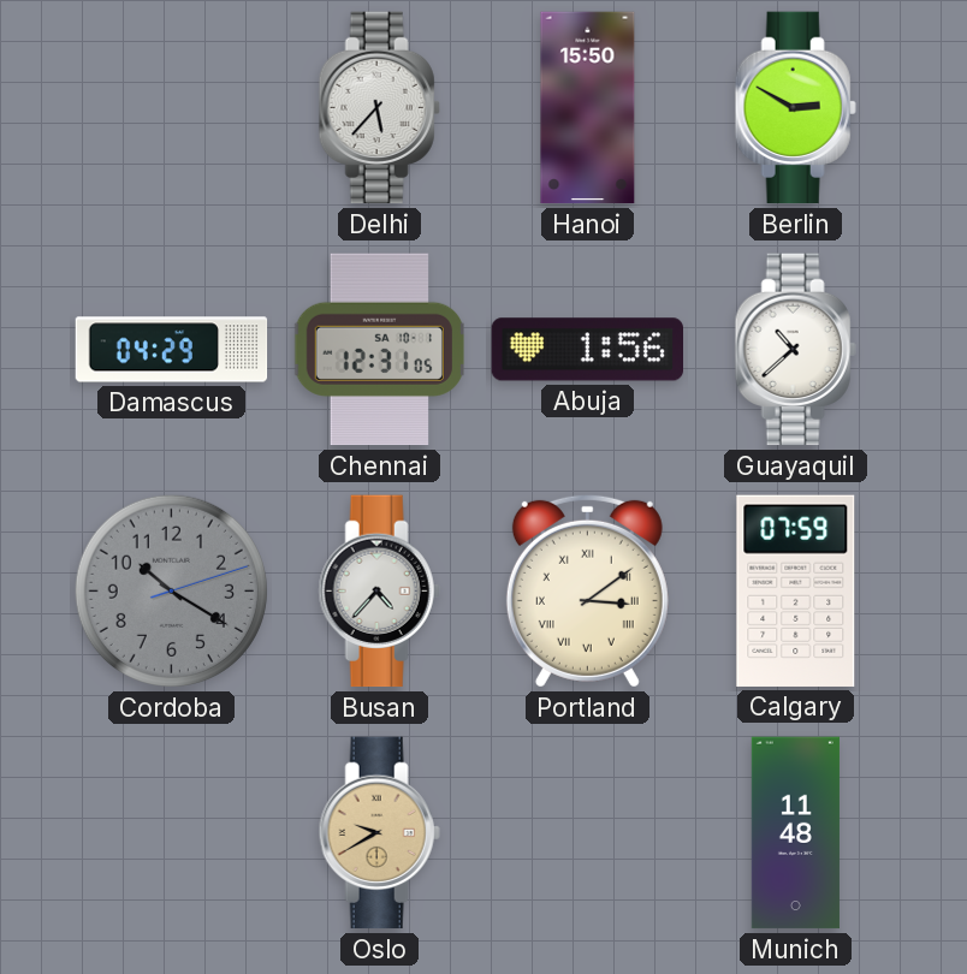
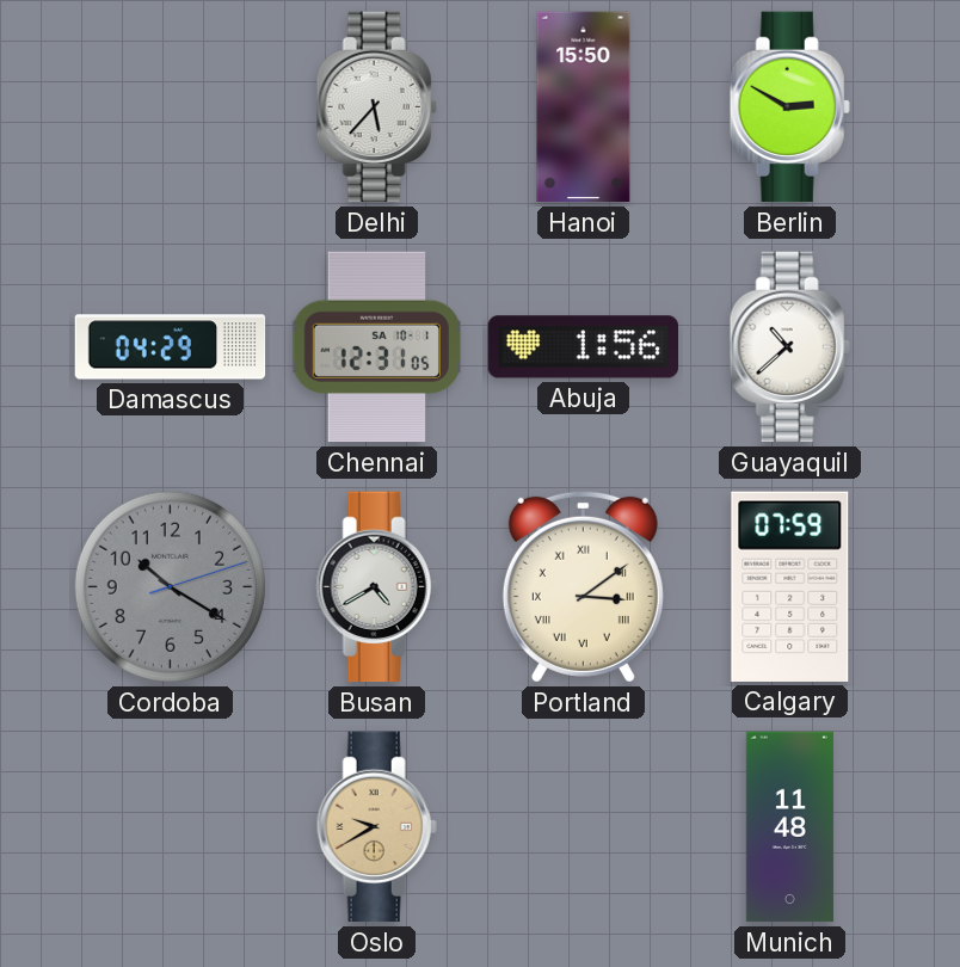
Busan: 4:37 -> 4:40 (376, 587)
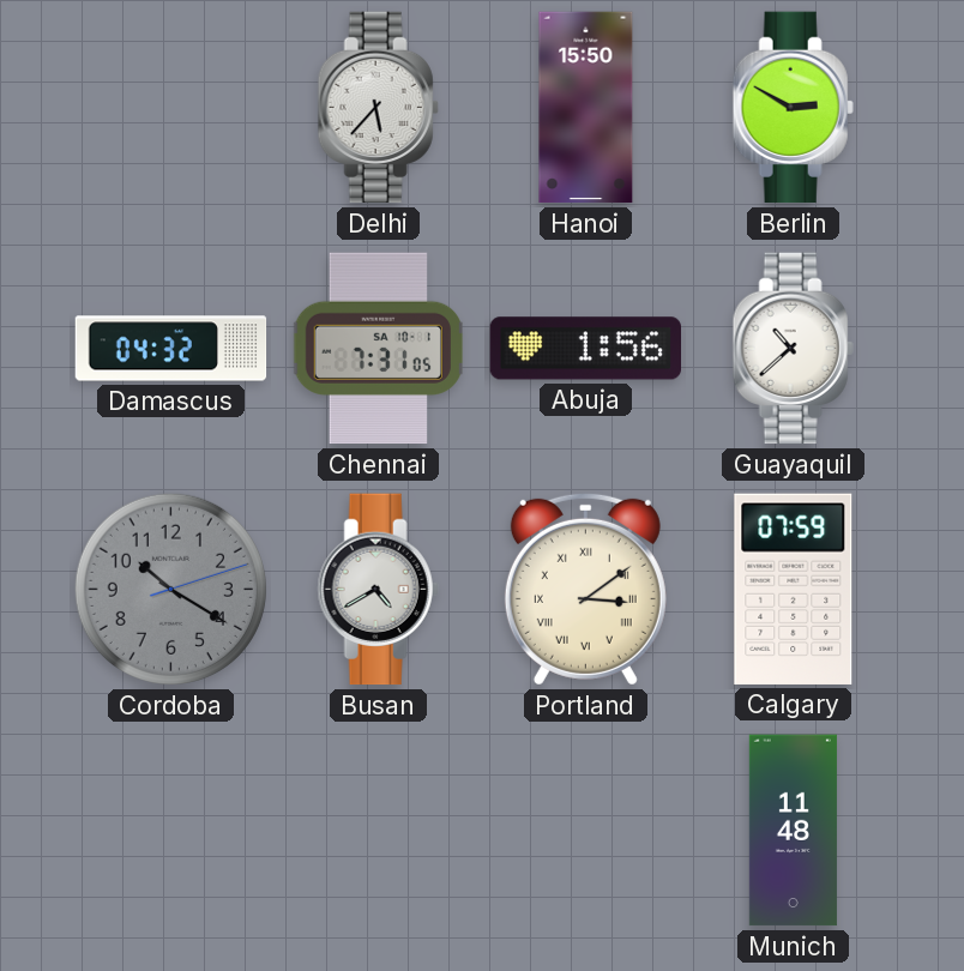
Damascus: 04:29 -> 04:32 (171, 349)
Chennai: 12:31 -> 7:31 (378, 349)
Oslo: 9:40 -> none (376, 827)
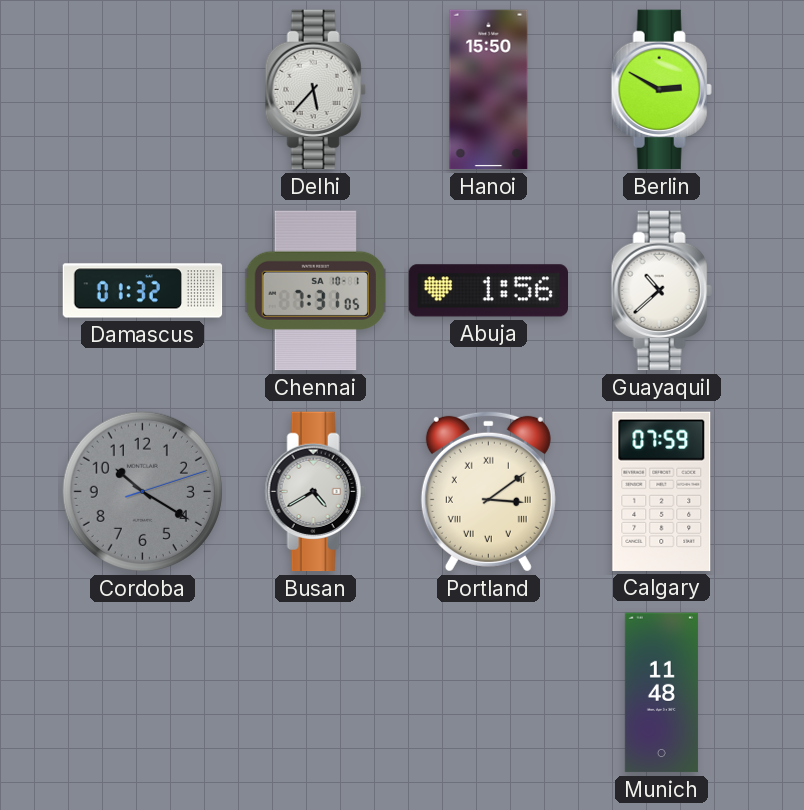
Damascus: 04:32 -> 01:32 (143, 291)
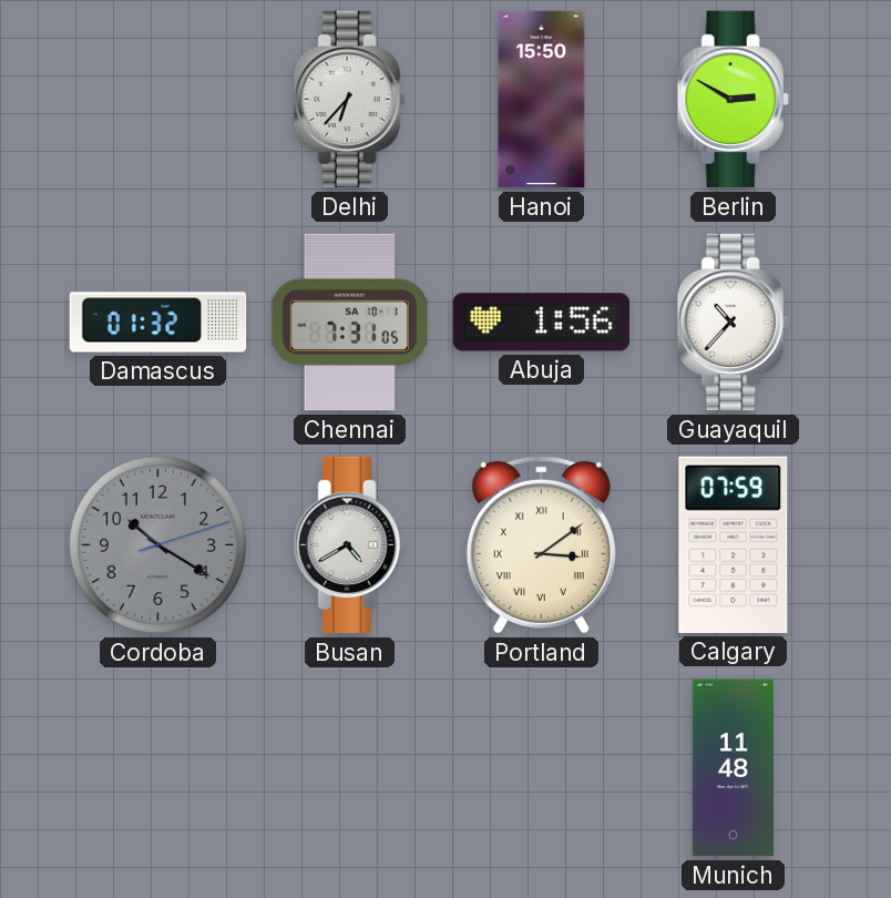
Delhi: 5:37 -> 6:37 (349, 100)
Guayaquil: 10:38 -> 10:37 (733, 323)
